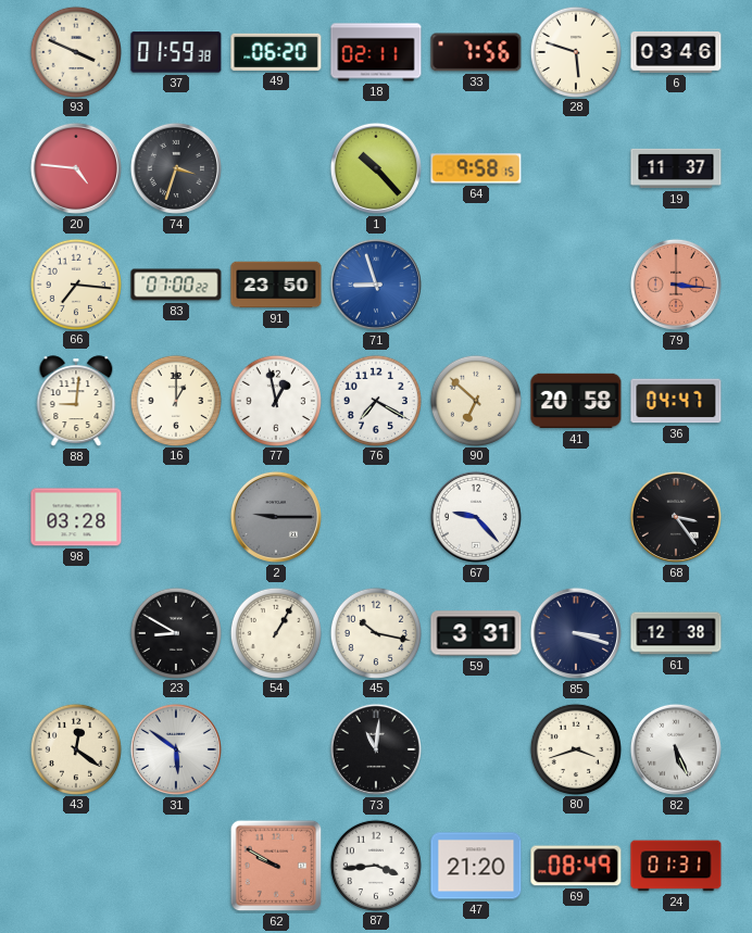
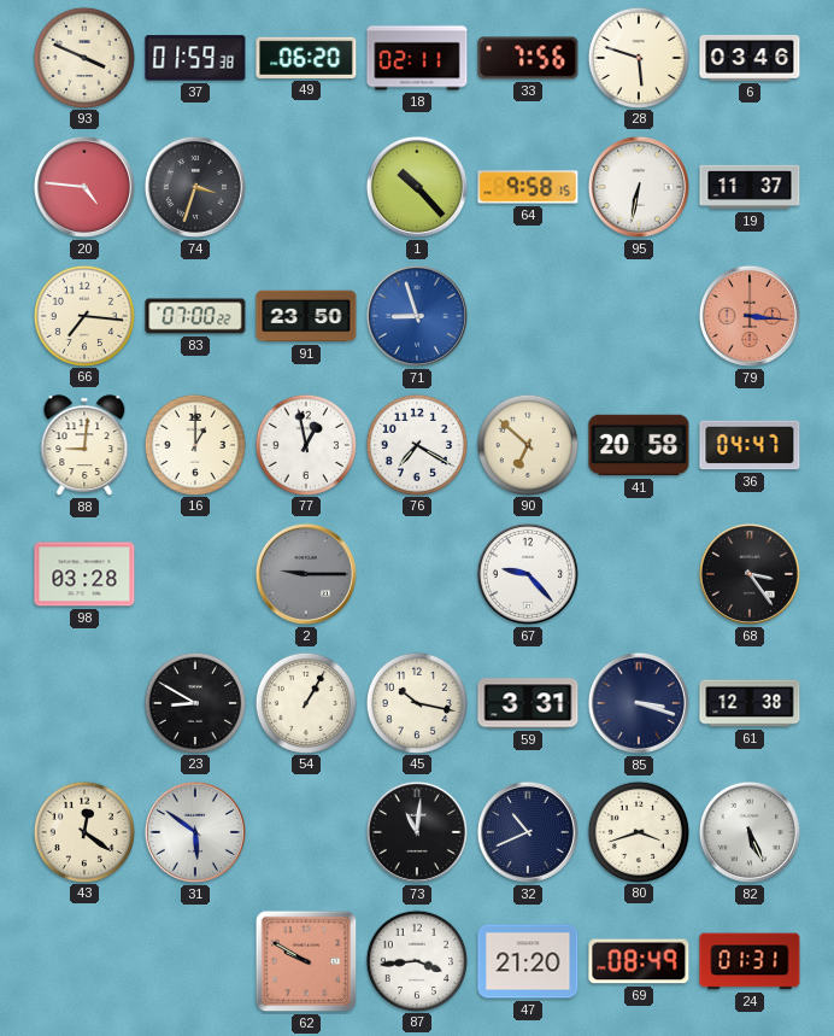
95: none -> 6:32 (639, 187)
32: none -> 10:41 (528, 832)
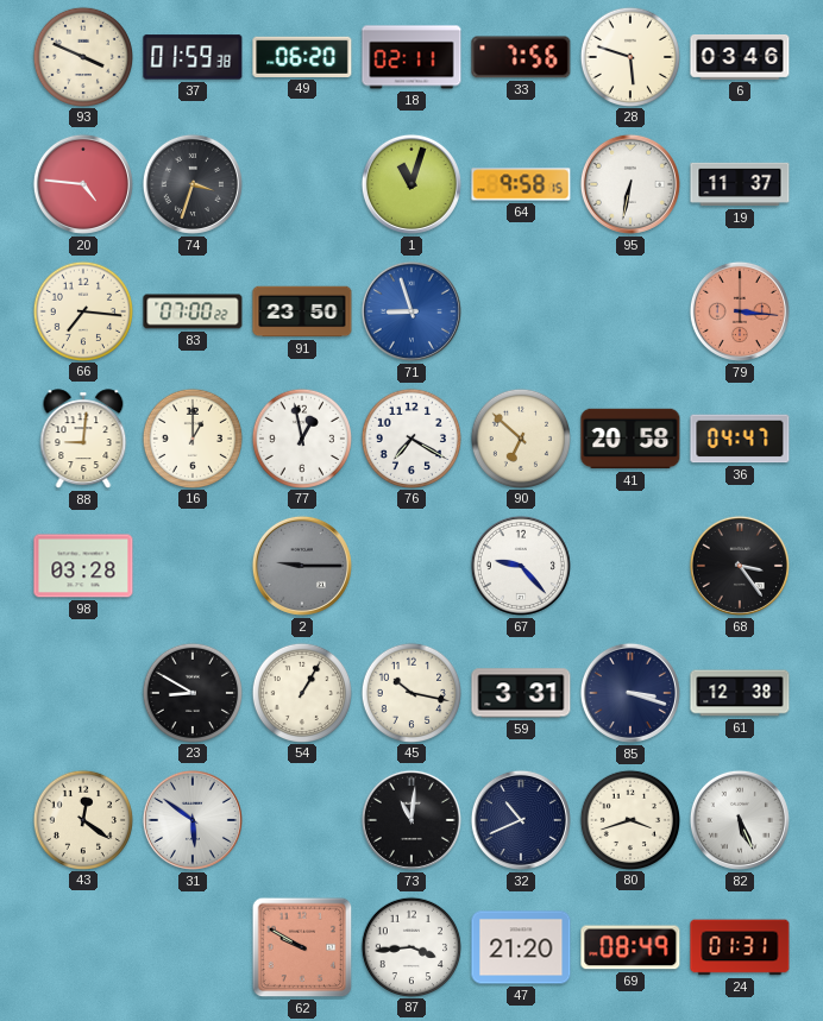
1: 10:23 -> 11:03 (411, 184)
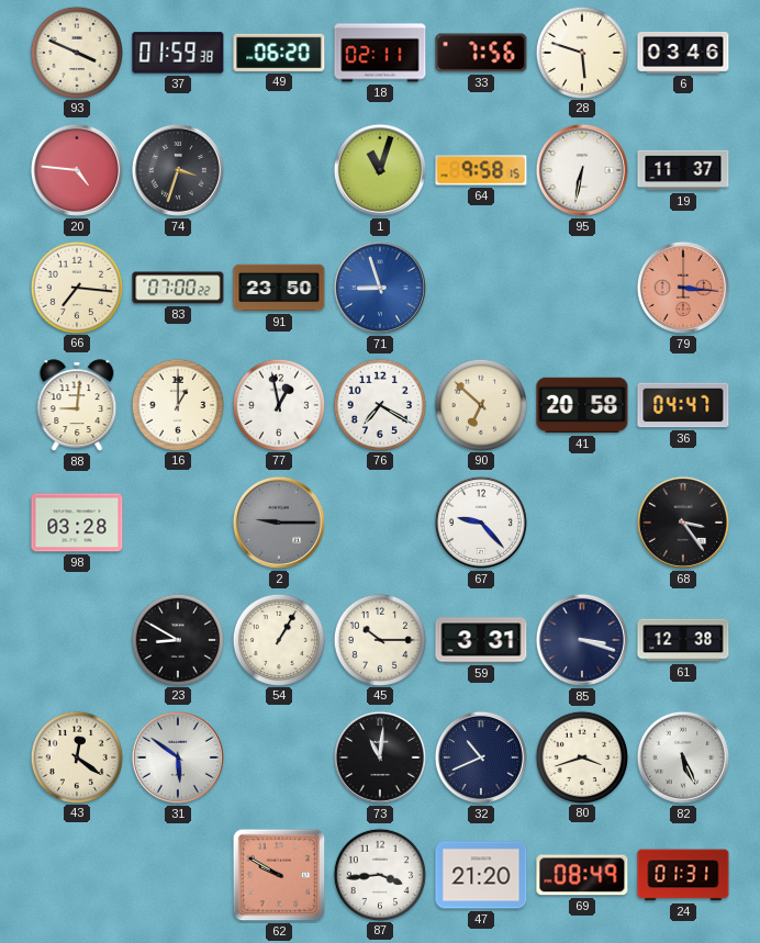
45: 10:17 -> 10:15 (379, 639)
